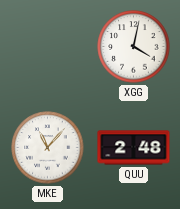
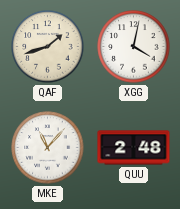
QAF: none -> 1:42 (48, 47)
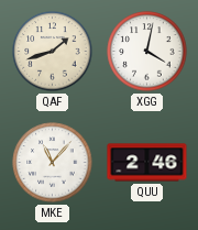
QUU: 2:48 -> 2:46 (147, 163)
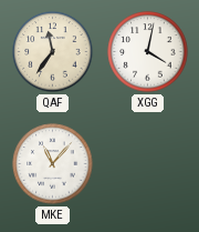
QAF: 1:42 -> 11:36 (53, 52)
QUU: 2:46 -> none (147, 163)
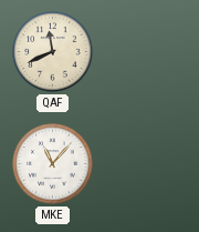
QAF: 11:36 -> 11:41 (53, 52)
XGG: 4:02 -> none (148, 52)
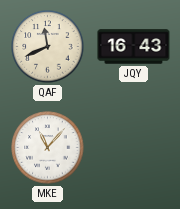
JQY: none -> 16:43 (134, 47)
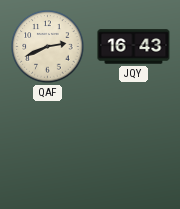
QAF: 11:41 -> 2:41 (48, 47)
MKE: 11:07 -> none (48, 148)
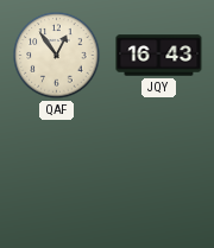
QAF: 2:41 -> 12:54 (57, 56)
